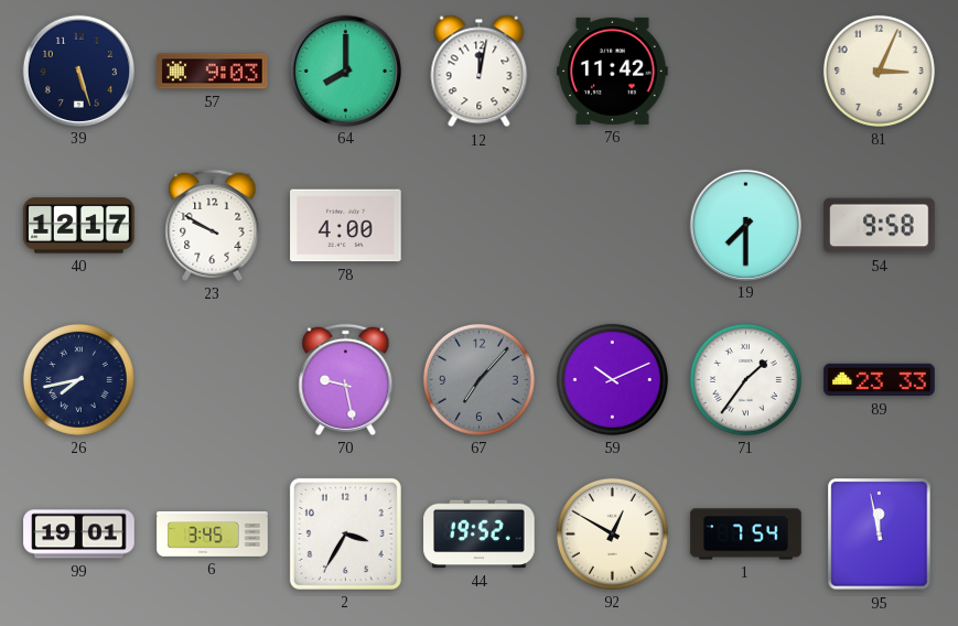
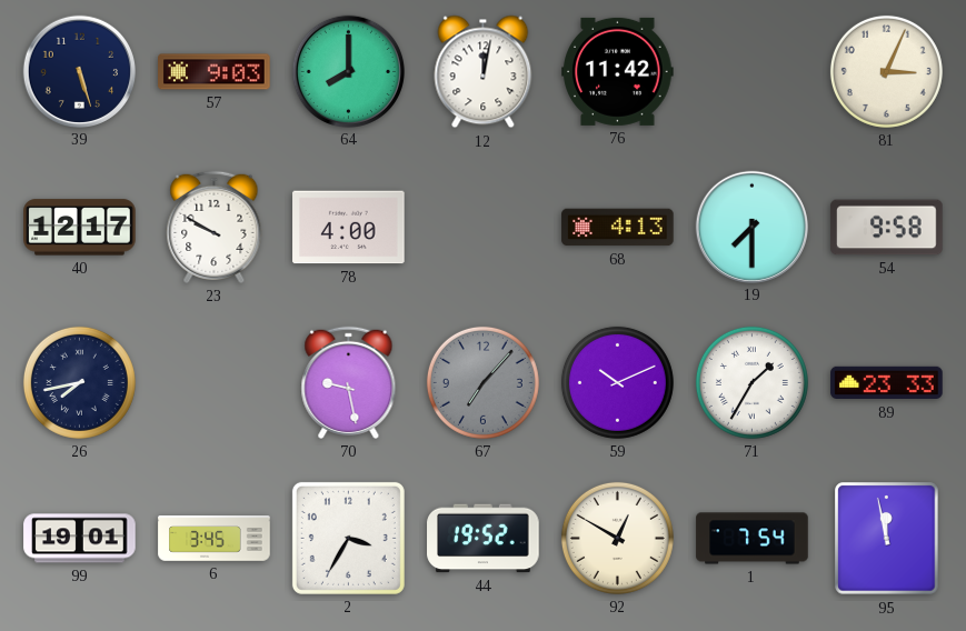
68: none -> 4:13 (618, 228)
71: 1:36 -> 1:35 (751, 382)
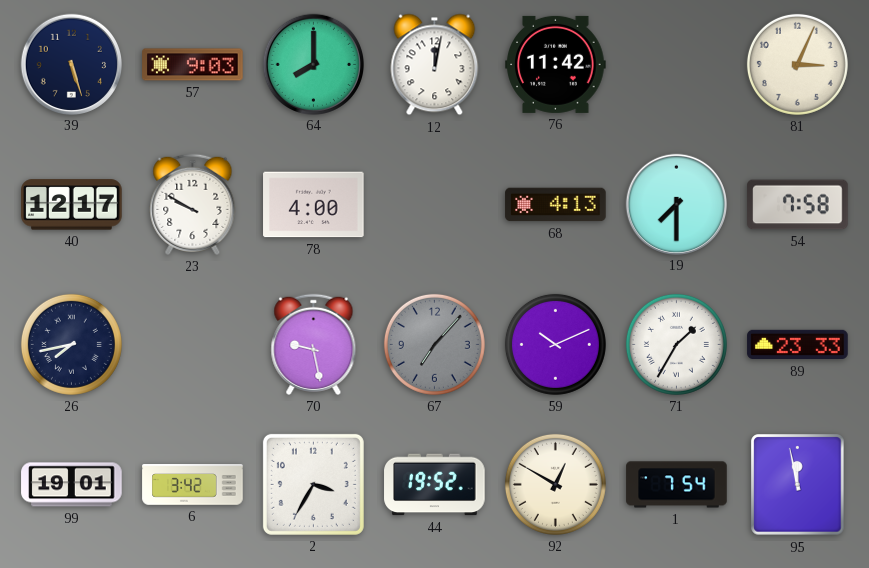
54: 9:58 -> 7:58 (798, 205)
6: 3:45 -> 3:42 (193, 485)
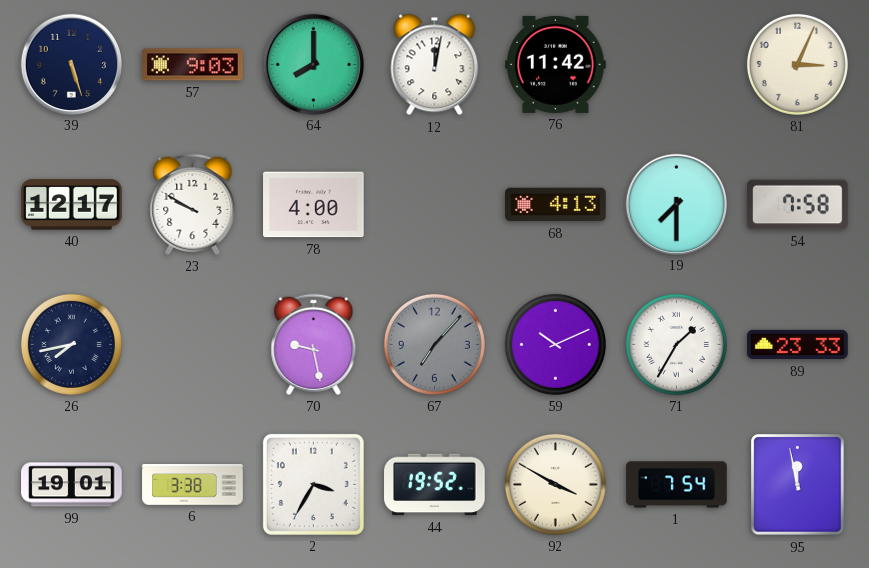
6: 3:42 -> 3:38 (193, 485)
92: 12:50 -> 3:50 (555, 484)
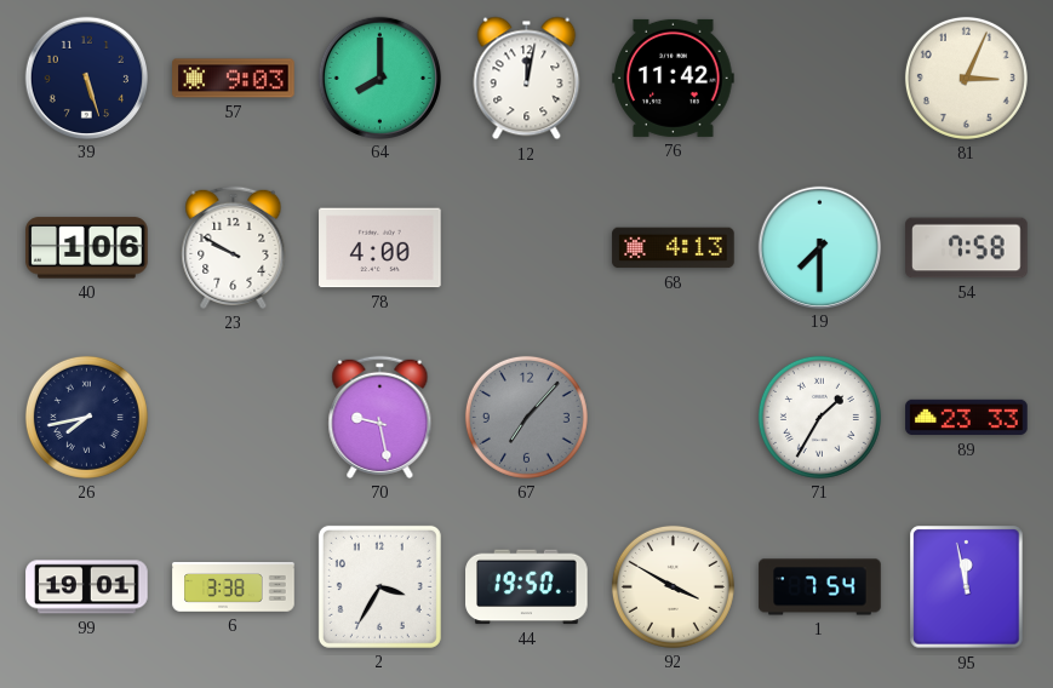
40: 12:17 -> 1:06 (87, 248)
59: 10:11 -> none (555, 344)
44: 19:52 -> 19:50 (527, 587)
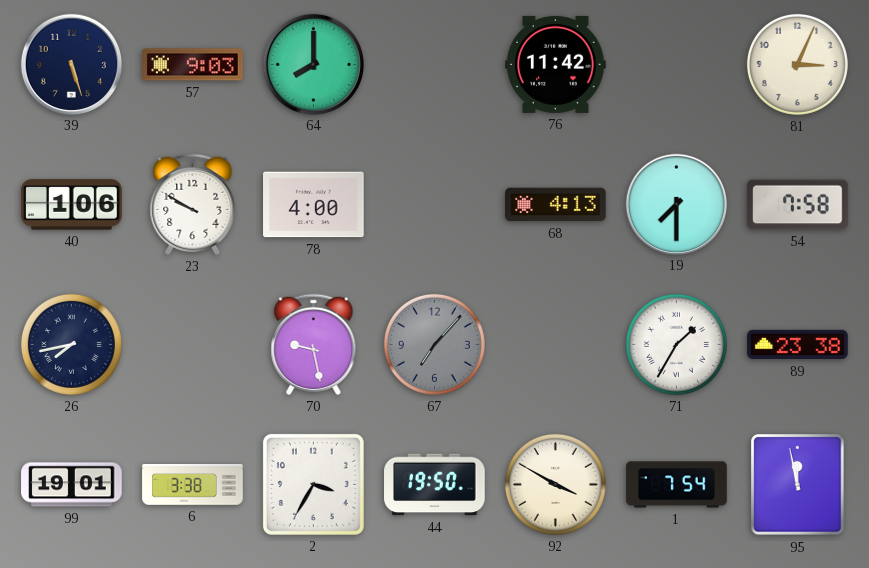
12: 12:02 -> none (527, 79)
89: 23:33 -> 23:38 (798, 345)
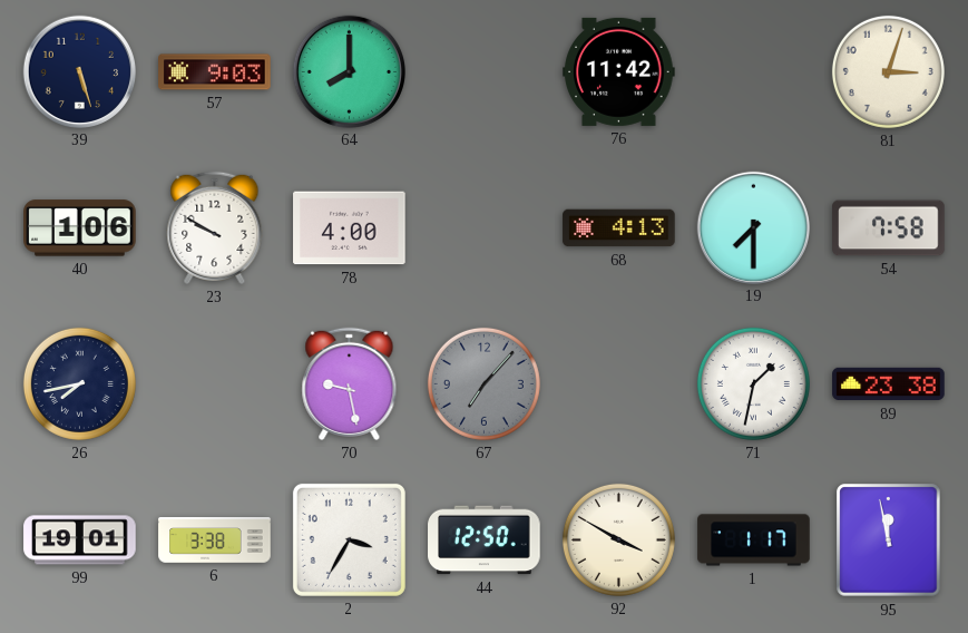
81: 3:04 -> 3:03 (888, 71)
71: 1:35 -> 1:32 (753, 383)
44: 19:50 -> 12:50 (485, 541)
1: 7:54 -> 1:17 (754, 541)
